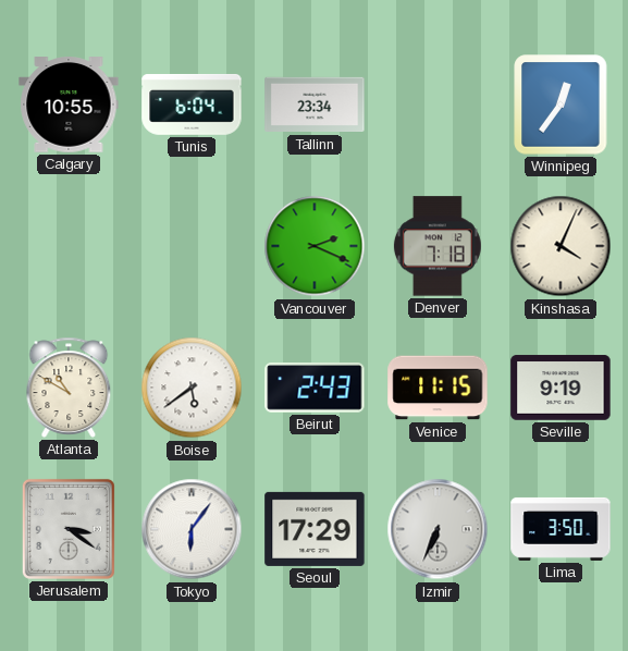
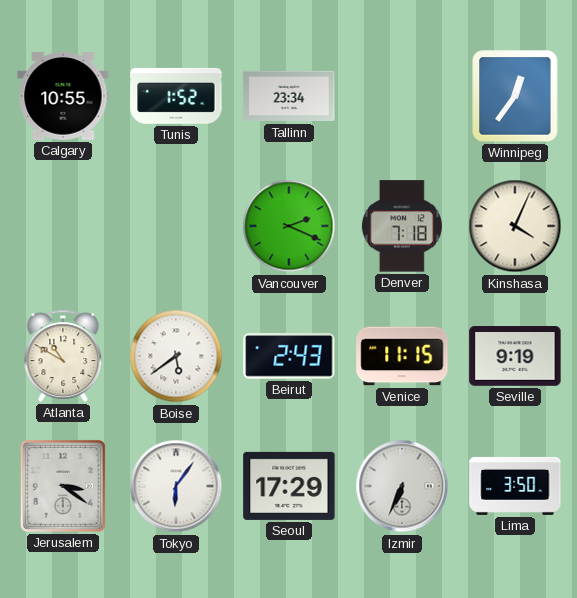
Tunis: 6:04 -> 1:52 (176, 96)
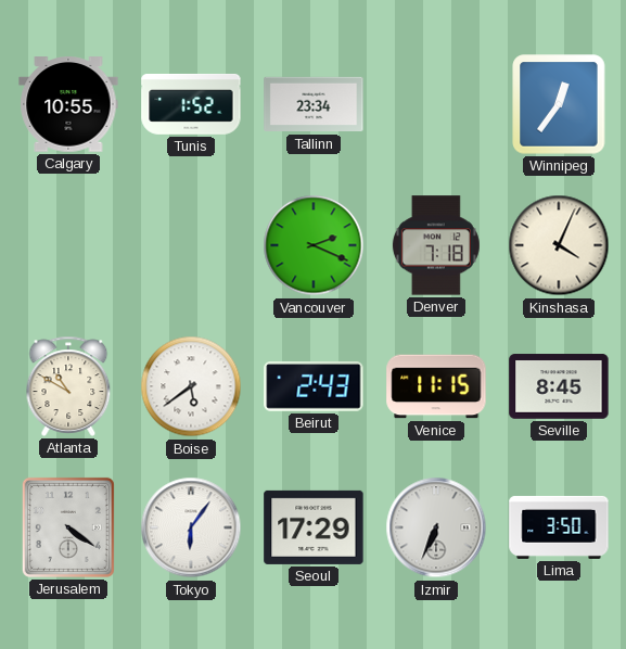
Seville: 9:19 -> 8:45 (559, 386)
Jerusalem: 3:21 -> 4:21 (68, 527)
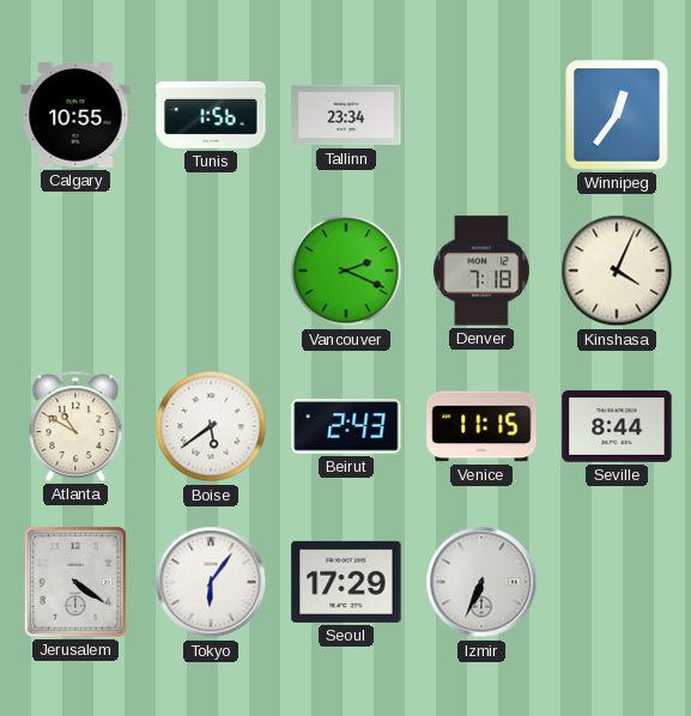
Tunis: 1:52 -> 1:56 (211, 115)
Seville: 8:45 -> 8:44 (617, 426)
Lima: 3:50 -> none (559, 527)
